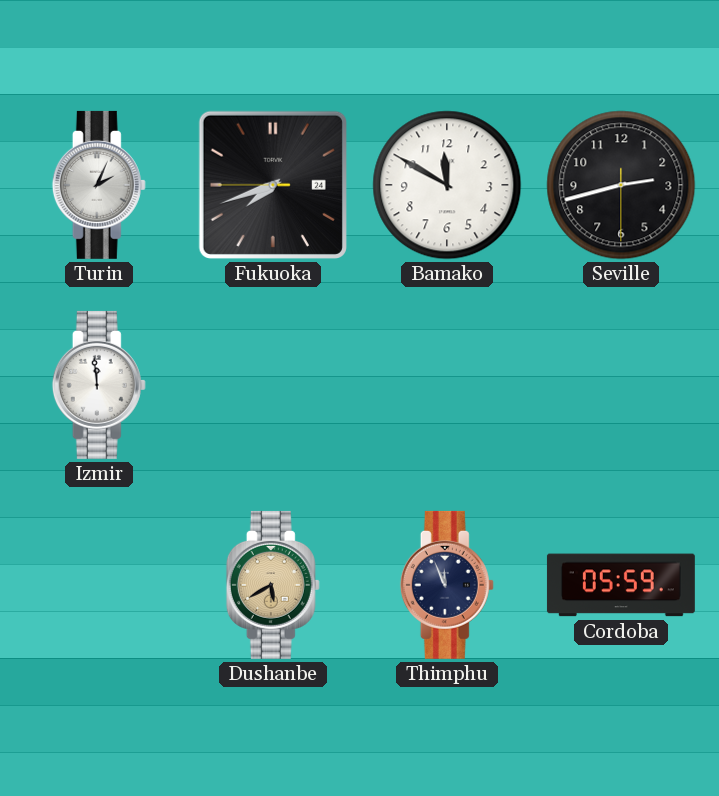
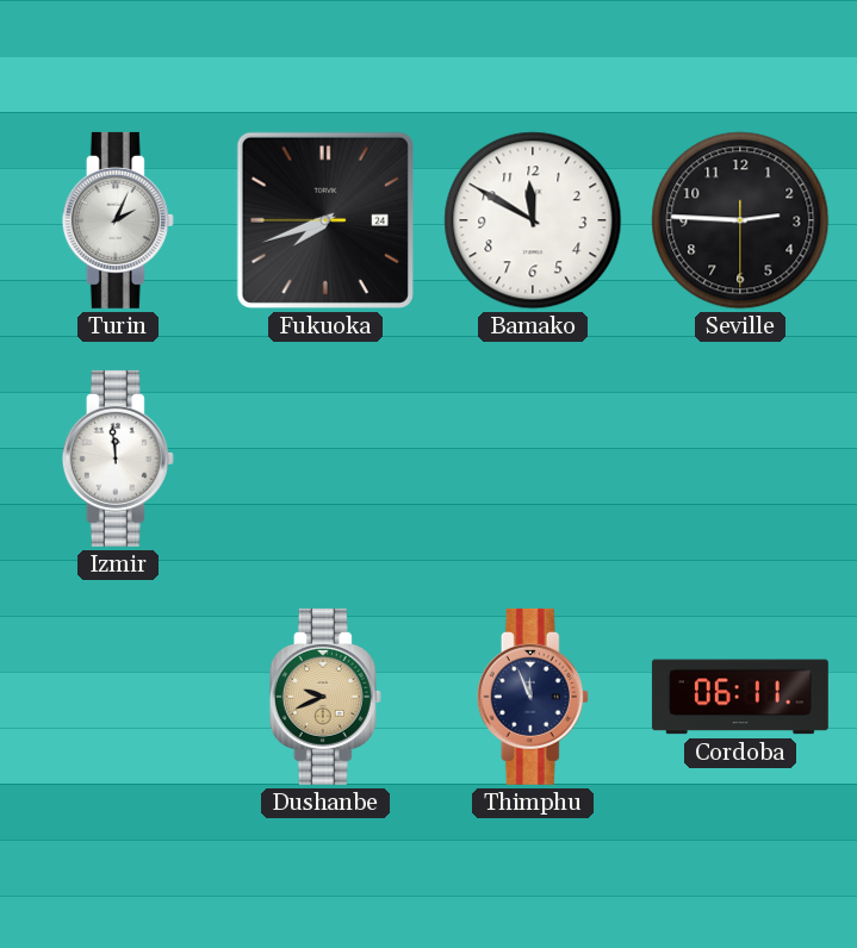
Seville: 2:42 -> 2:45 (740, 220)
Dushanbe: 5:40 -> 9:41 (325, 697)
Cordoba: 05:59 -> 06:11 (740, 697)
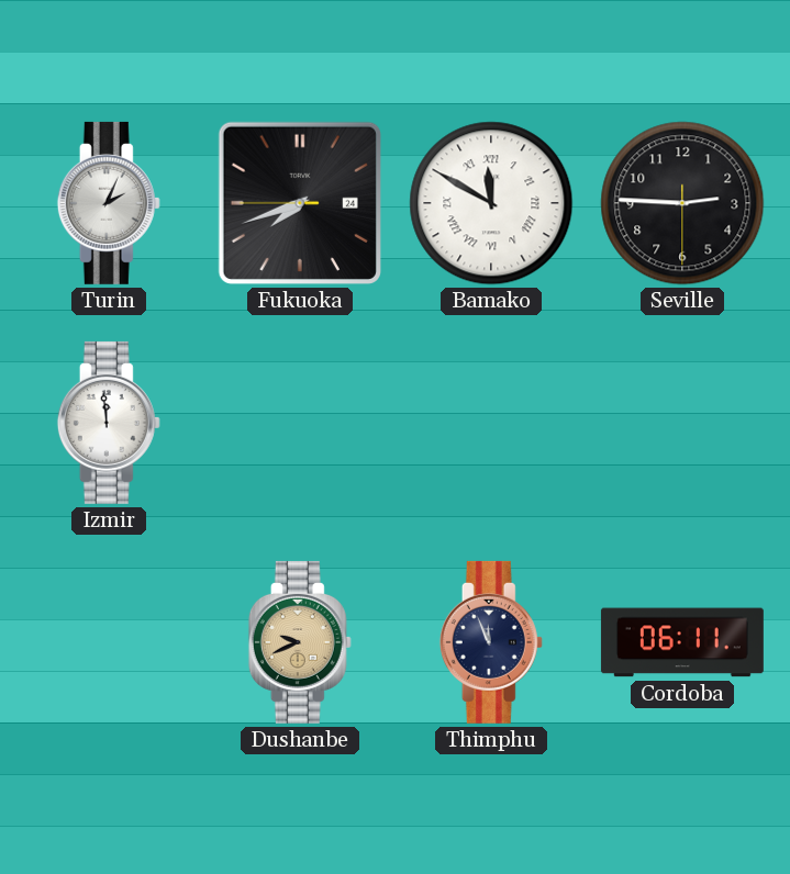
Bamako numerals: Arabic -> Roman (491, 203)
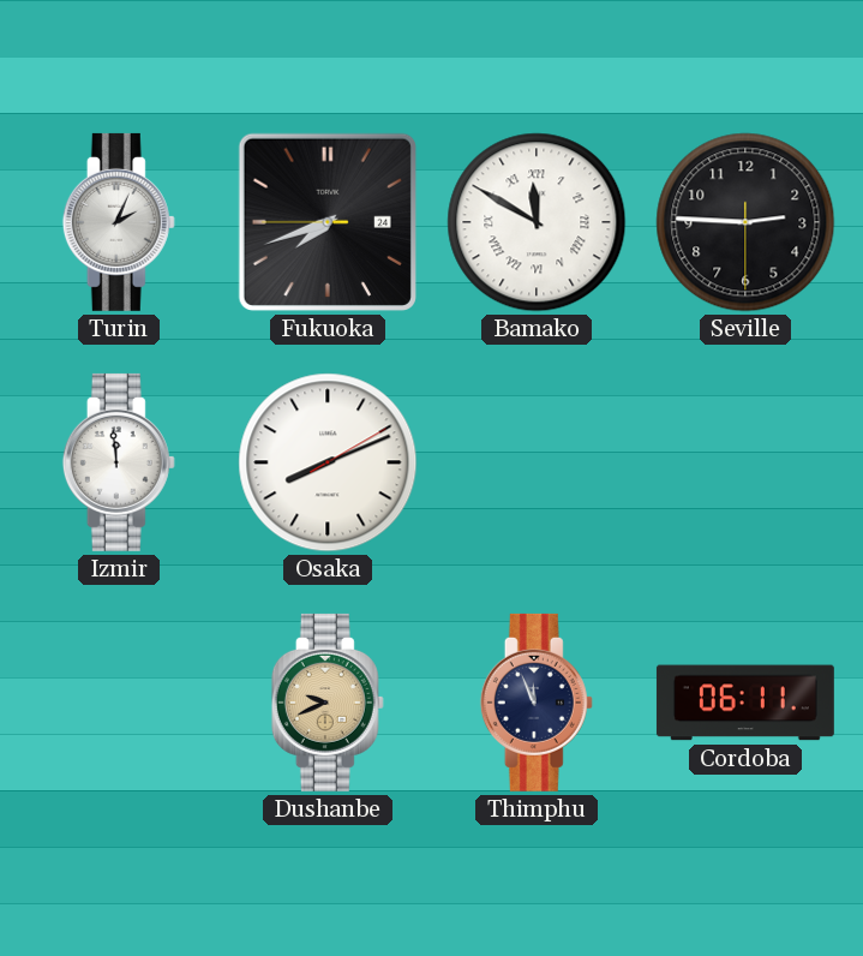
Osaka: none -> 8:11 (328, 462)
